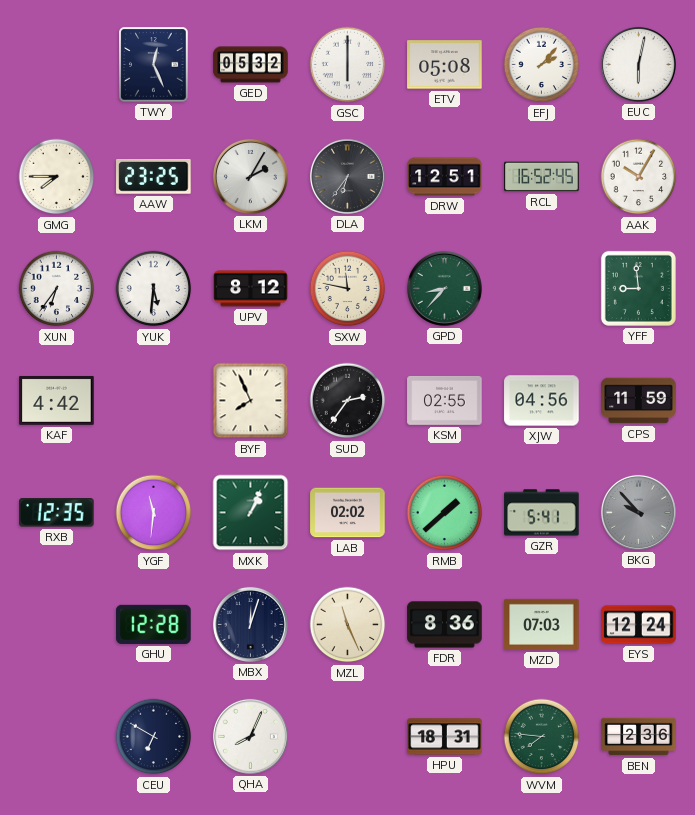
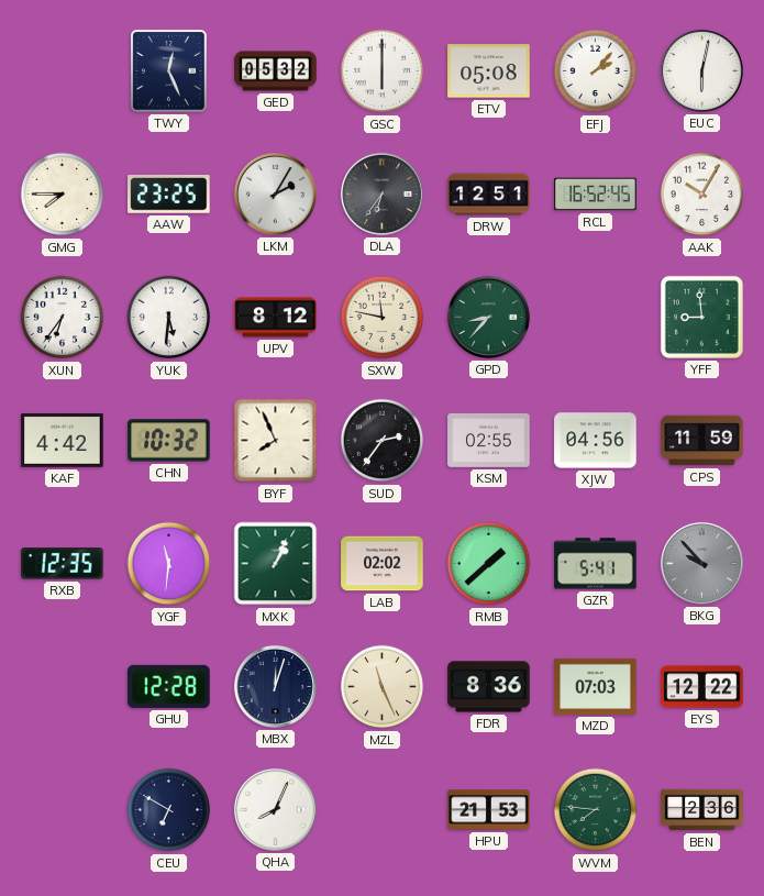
CHN: none -> 10:32 (169, 441)
EYS: 12:24 -> 12:22 (702, 687)
HPU: 18:31 -> 21:53 (489, 810)
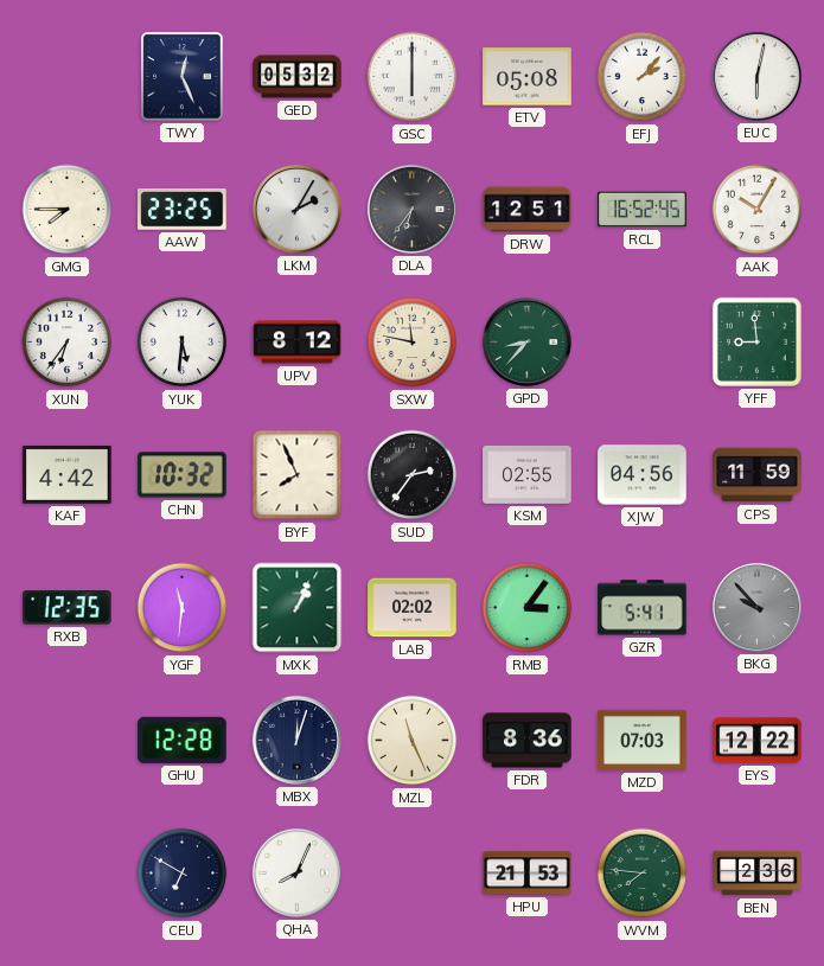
RMB: 1:38 -> 3:06 (528, 608)
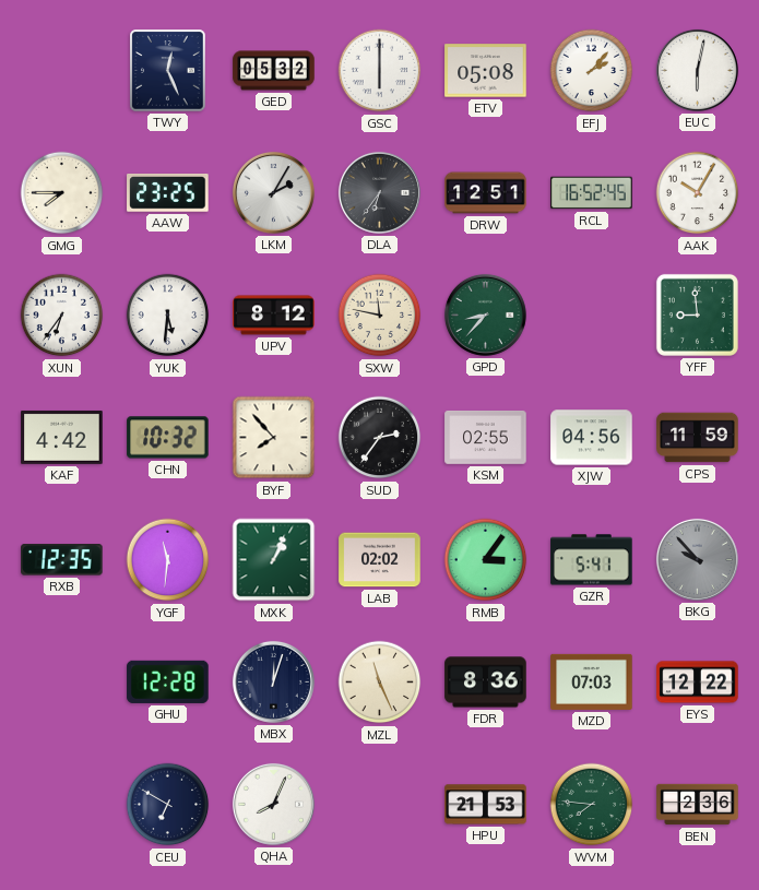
BYF: 7:56 -> 7:53 (274, 438)
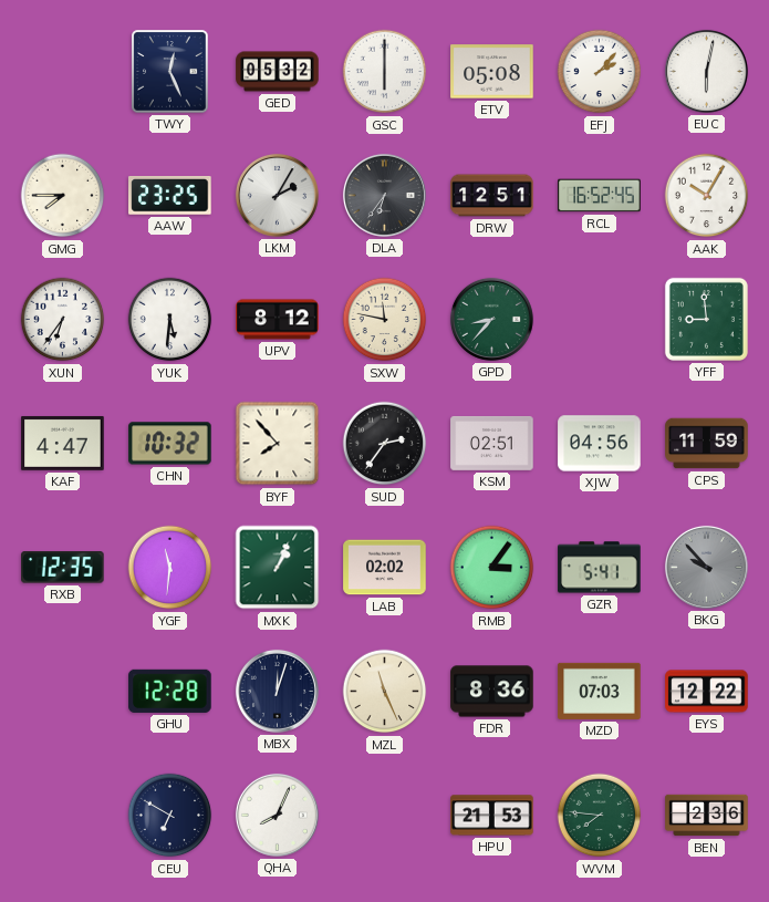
KAF: 4:42 -> 4:47 (63, 443)
KSM: 02:55 -> 02:51 (492, 443)
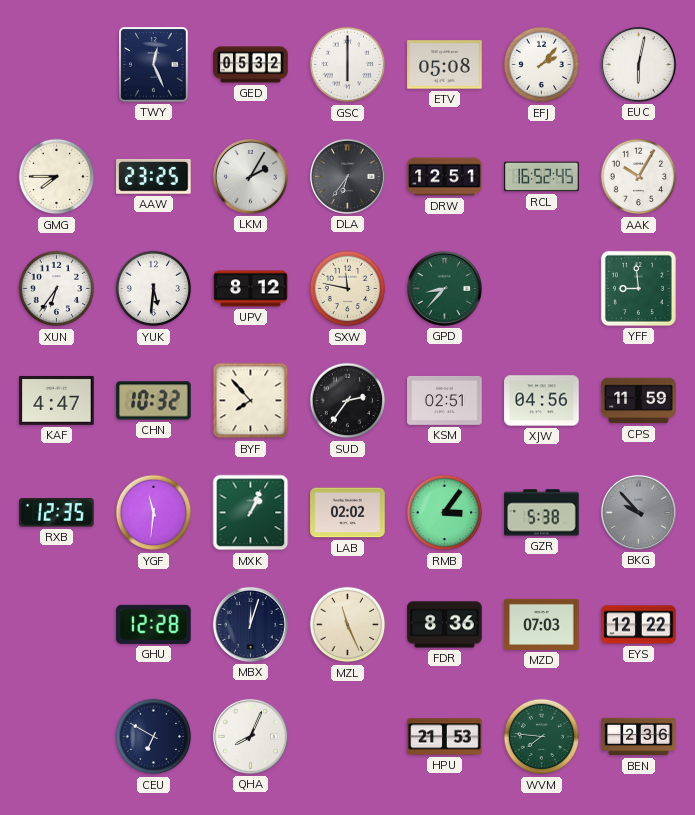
GZR: 5:41 -> 5:38 (542, 513)
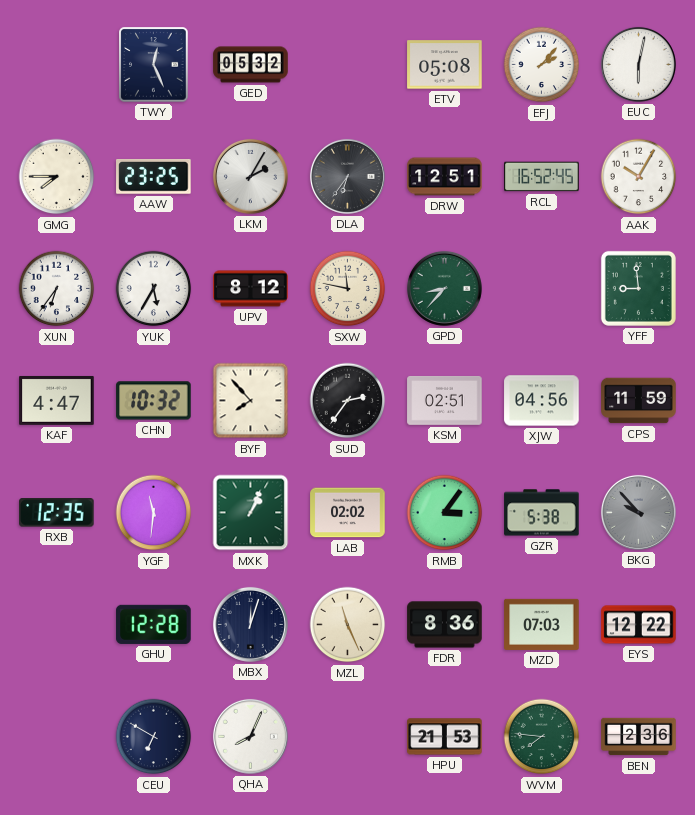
GSC: 6:00 -> none (348, 65)
YUK: 5:31 -> 5:35 (154, 289)
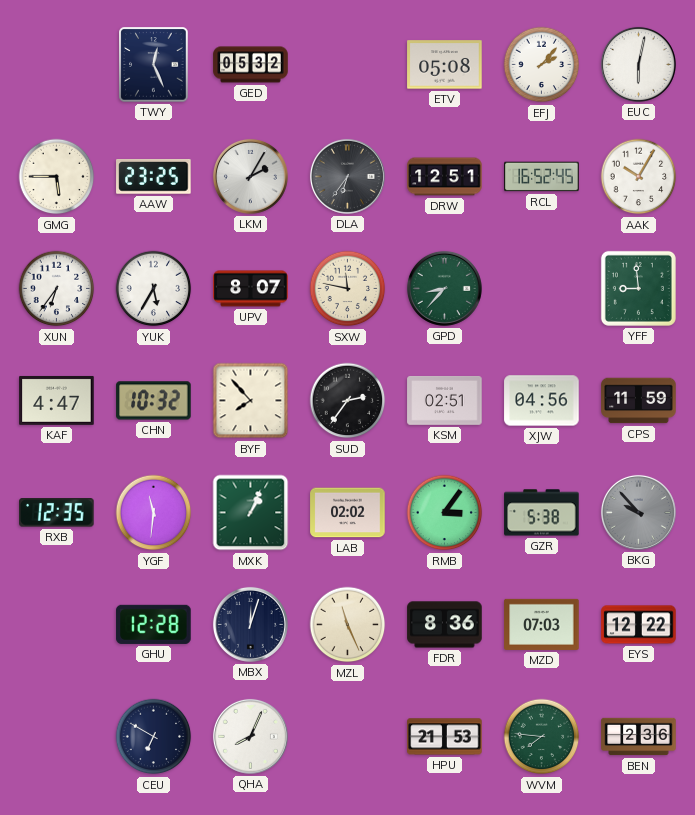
GMG: 7:45 -> 5:45 (57, 177)
UPV: 8:12 -> 8:07 (251, 289)
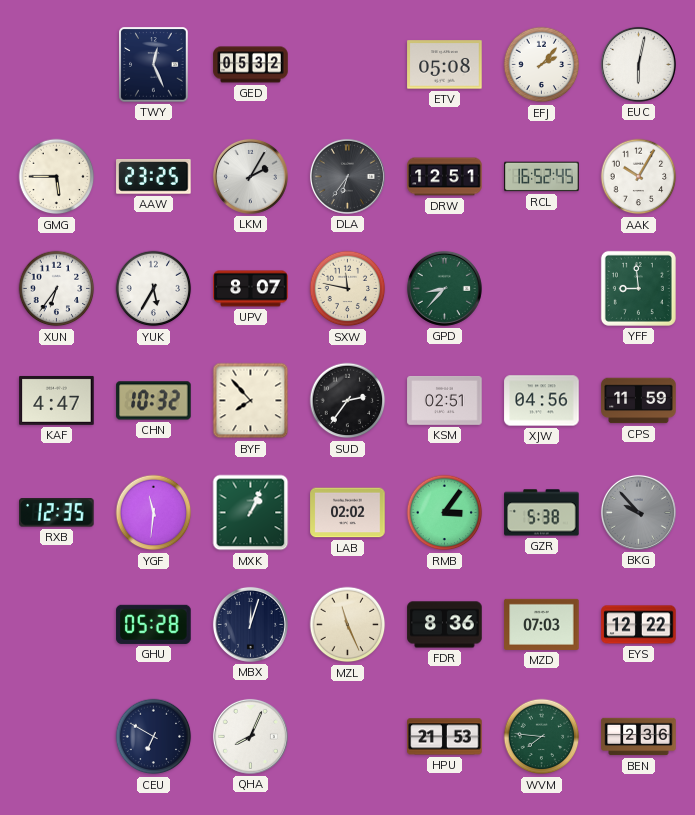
GHU: 12:28 -> 05:28 (154, 624)
